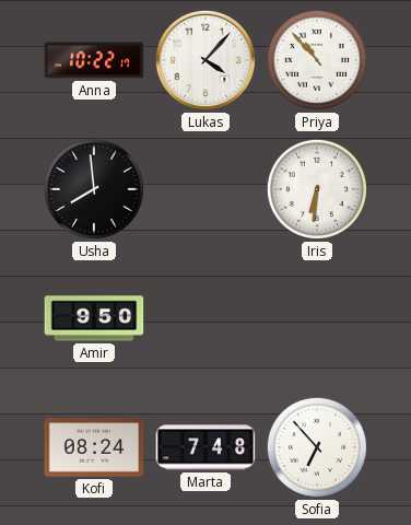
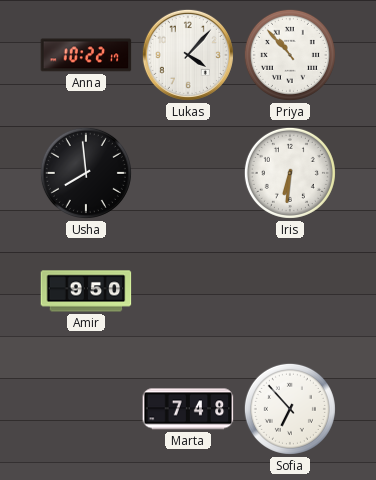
Kofi: 08:24 -> none (94, 447)
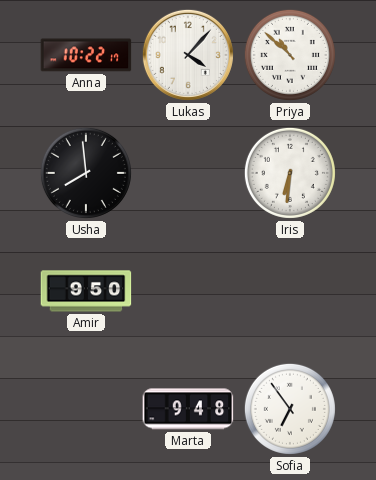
Priya: 10:53 -> 10:52 (290, 55)
Marta: 7:48 -> 9:48 (188, 409)
Sofia: 6:53 -> 6:54 (290, 409)
